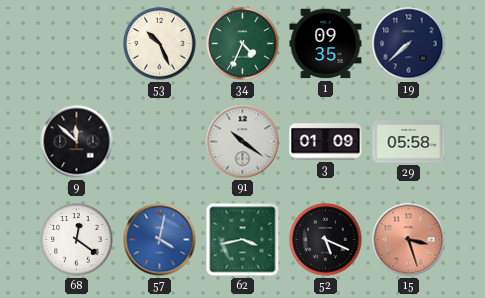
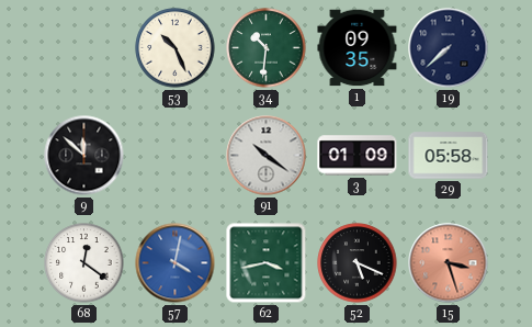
34: 4:34 -> 10:31 (267, 48)
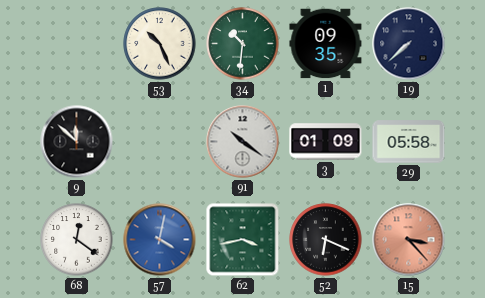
52: 5:19 -> 6:19 (326, 240)
15: 3:27 -> 3:23 (409, 240)
